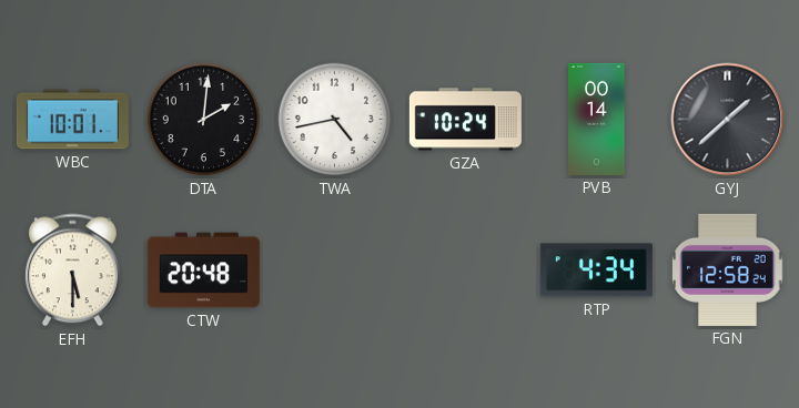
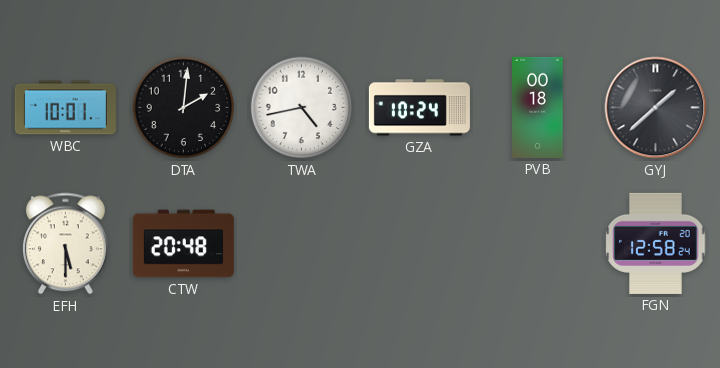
PVB: 00:14 -> 00:18 (538, 107)
RTP: 4:34 -> none (596, 271)
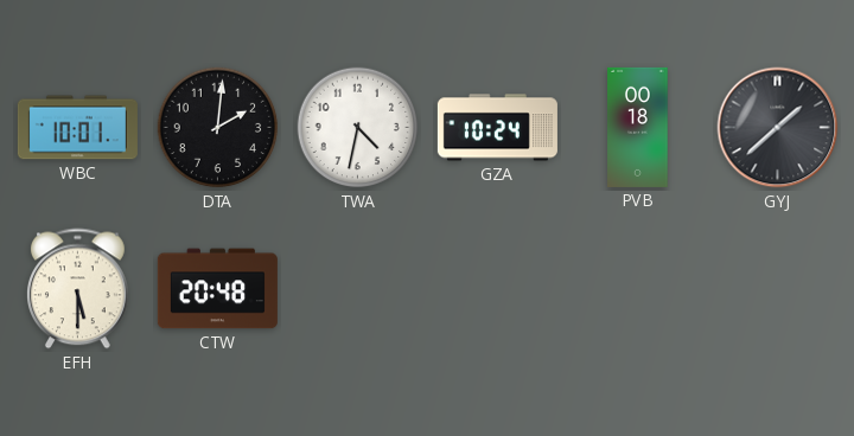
TWA: 4:43 -> 4:32 (358, 128)
FGN: 12:58 -> none (656, 243)
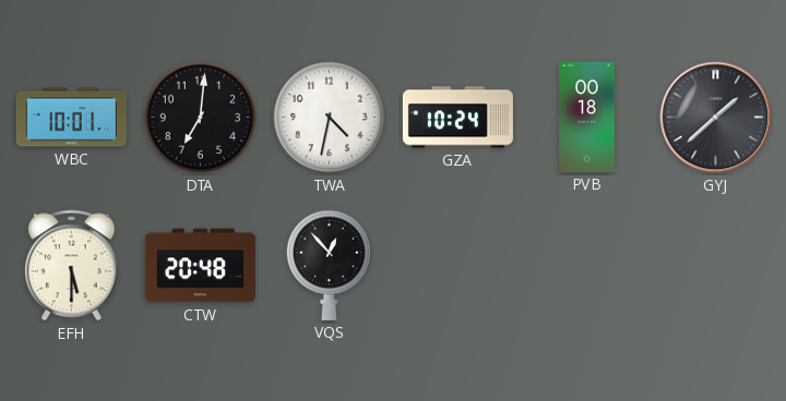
DTA: 2:01 -> 7:01 (201, 118)
VQS: none -> 12:53 (330, 265)
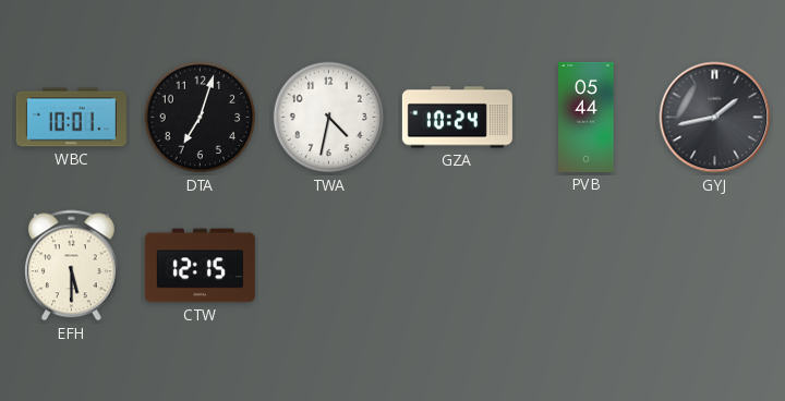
DTA: 7:01 -> 7:03 (201, 118)
PVB: 00:18 -> 05:44 (587, 117)
GYJ: 1:38 -> 1:43 (715, 118)
CTW: 20:48 -> 12:15 (200, 266)
VQS: 12:53 -> none (330, 265)
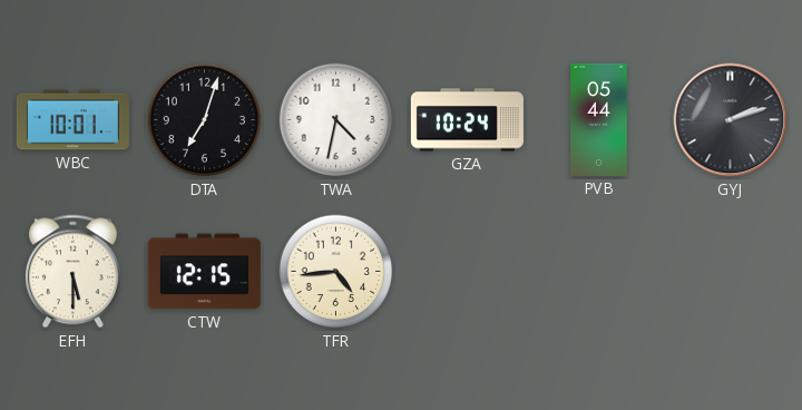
GYJ: 1:43 -> 2:12 (731, 120)
TFR: none -> 4:44 (336, 272)
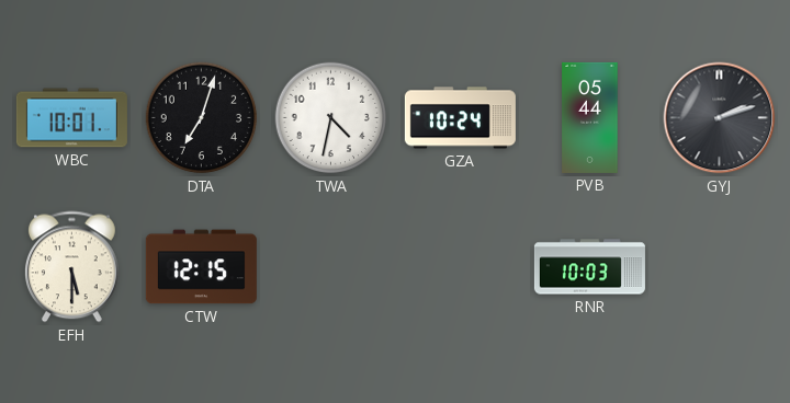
TFR: 4:44 -> none (336, 272)
RNR: none -> 10:03 (589, 267)
